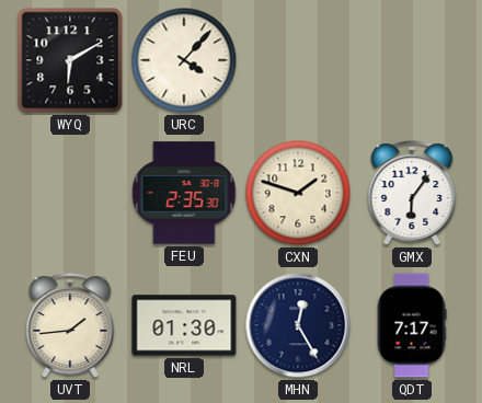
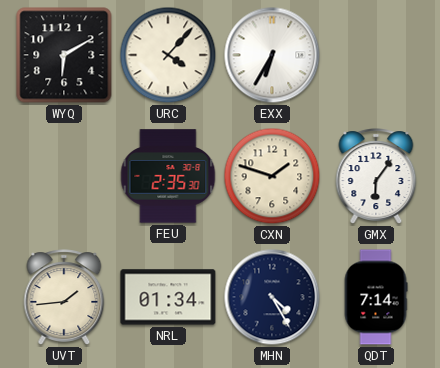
EXX: none -> 6:35 (272, 55)
NRL: 01:30 -> 01:34 (168, 297)
MHN: 12:25 -> 4:25 (272, 297)
QDT: 7:17 -> 7:14 (376, 297)
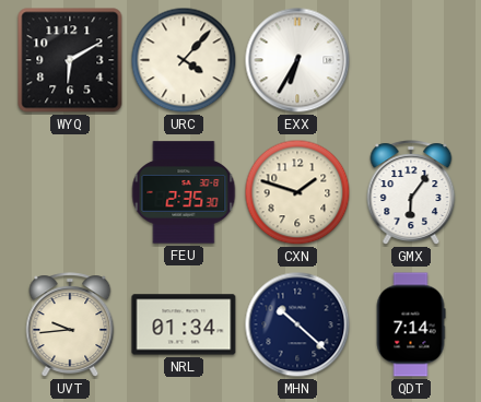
UVT: 1:44 -> 9:44 (70, 324)
MHN: 4:25 -> 10:22 (297, 324)
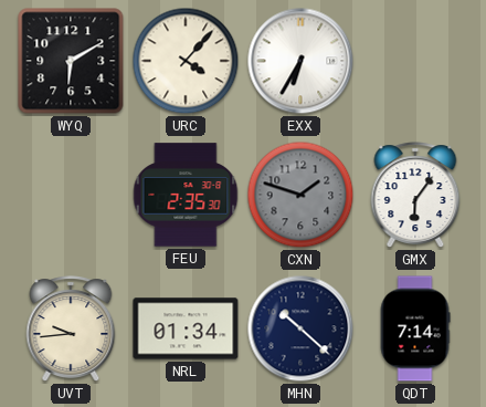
CXN dial: cream -> grey (300, 195)
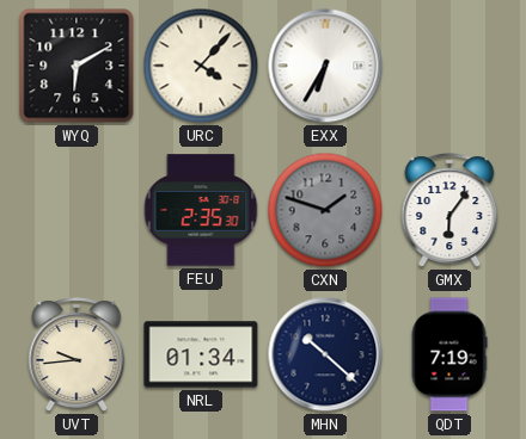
QDT: 7:14 -> 7:19 (449, 354)
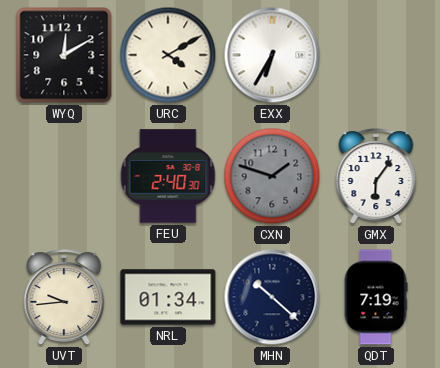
WYQ: 6:10 -> 12:10 (64, 55)
URC: 4:07 -> 4:10 (168, 55)
FEU: 2:35 -> 2:40 (168, 176)
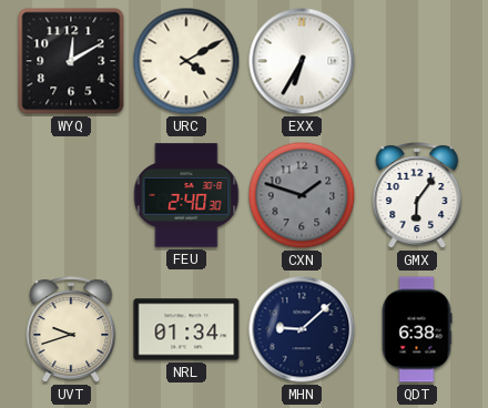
UVT: 9:44 -> 9:42 (71, 329)
MHN: 10:22 -> 9:08 (302, 329)
QDT: 7:19 -> 6:38 (417, 329)
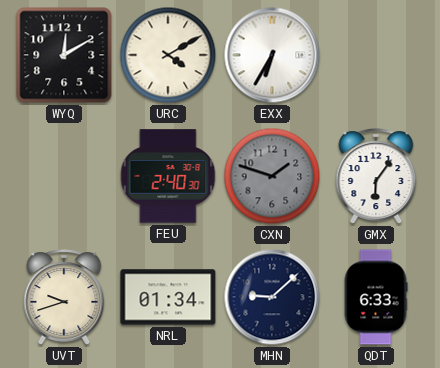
QDT: 6:38 -> 6:33 (376, 297)
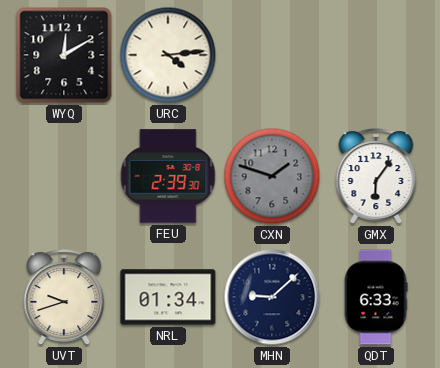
URC: 4:10 -> 4:14 (168, 55)
EXX: 6:35 -> none (272, 55)
FEU: 2:40 -> 2:39 (168, 176)
